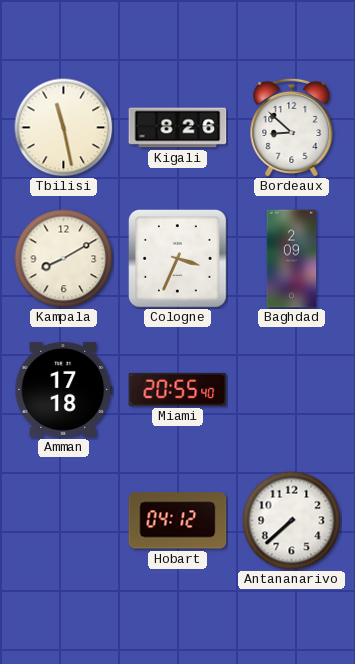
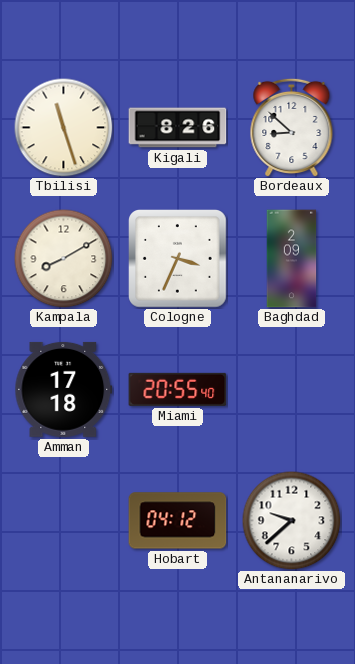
Tbilisi: 11:28 -> 11:27 (64, 128)
Antananarivo: 7:38 -> 9:38 (292, 521)
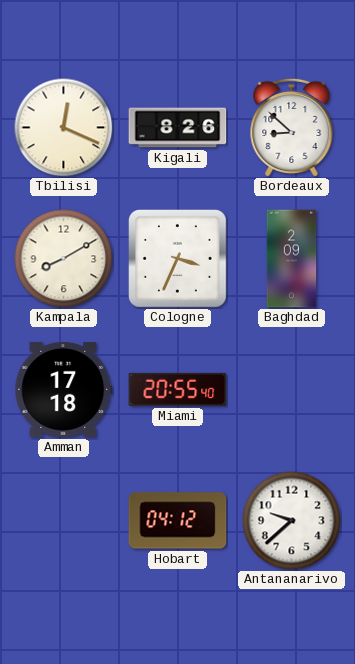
Tbilisi: 11:27 -> 12:19 (64, 128)
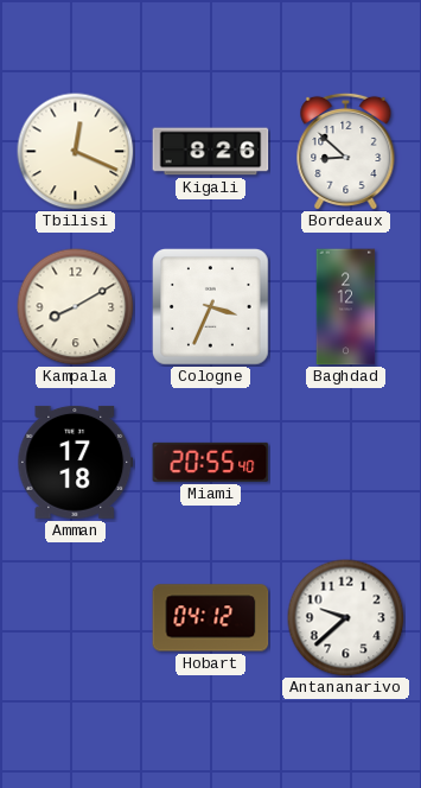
Baghdad: 2:09 -> 2:12 (346, 307)
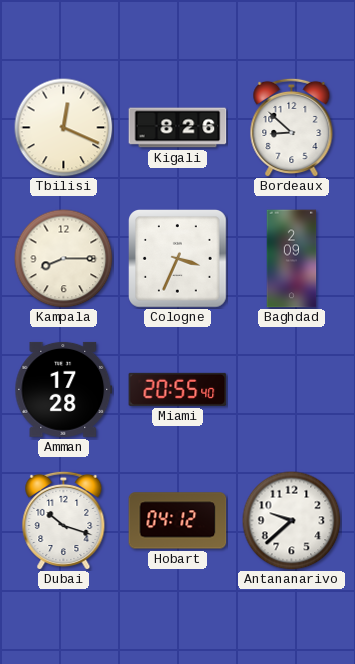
Kampala: 8:10 -> 8:15 (64, 259)
Baghdad: 2:12 -> 2:09 (292, 259)
Amman: 17:18 -> 17:28 (64, 389)
Dubai: none -> 10:18 (64, 520)
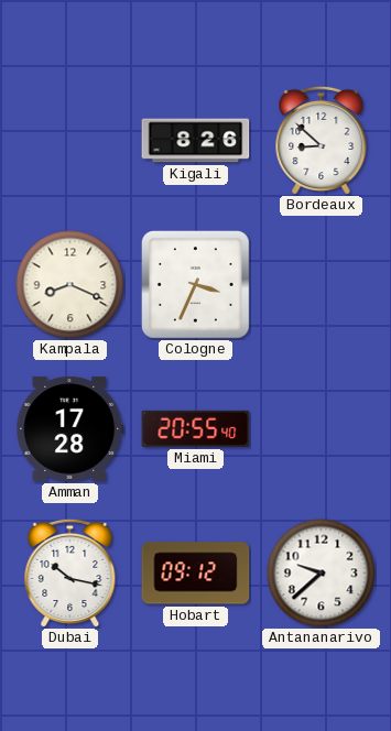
Tbilisi: 12:19 -> none (64, 128)
Kampala: 8:15 -> 8:19 (70, 285)
Baghdad: 2:09 -> none (292, 259)
Dubai: 10:18 -> 10:17 (70, 572)
Hobart: 04:12 -> 09:12 (196, 574)
